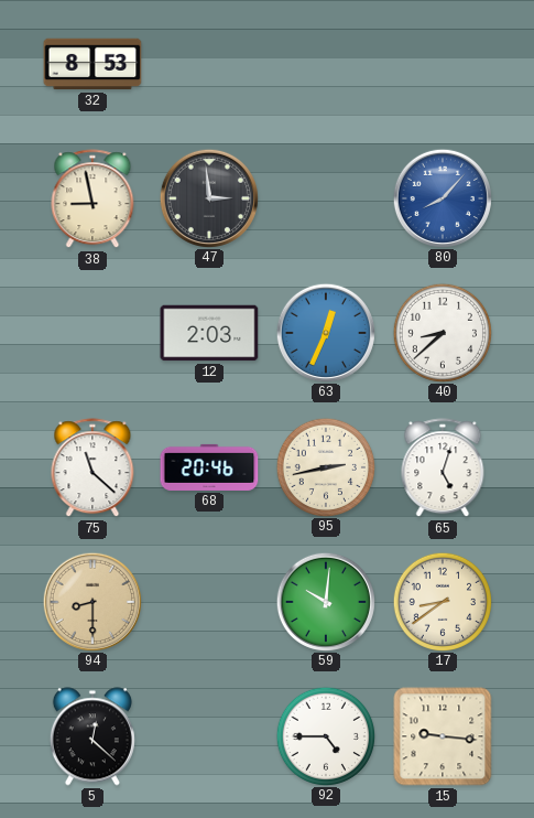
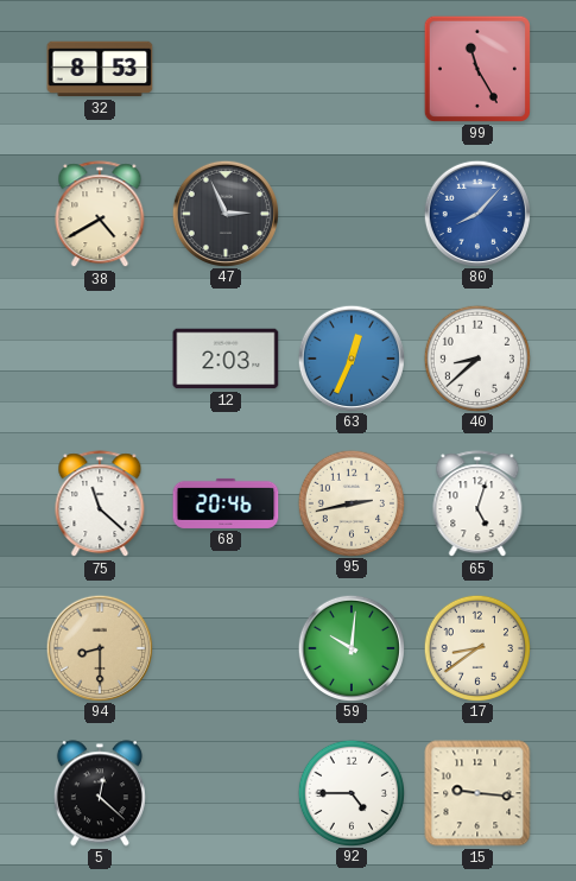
99: none -> 11:25 (477, 69)
38: 8:58 -> 4:40 (100, 215)
47: 2:59 -> 2:56 (224, 213)
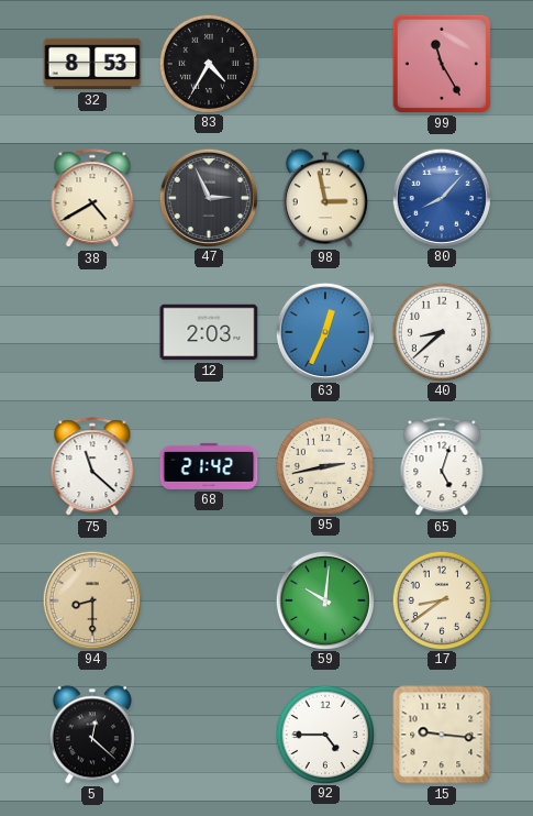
83: none -> 4:35 (208, 63)
98: none -> 2:58 (325, 198)
68: 20:46 -> 21:42 (209, 466)
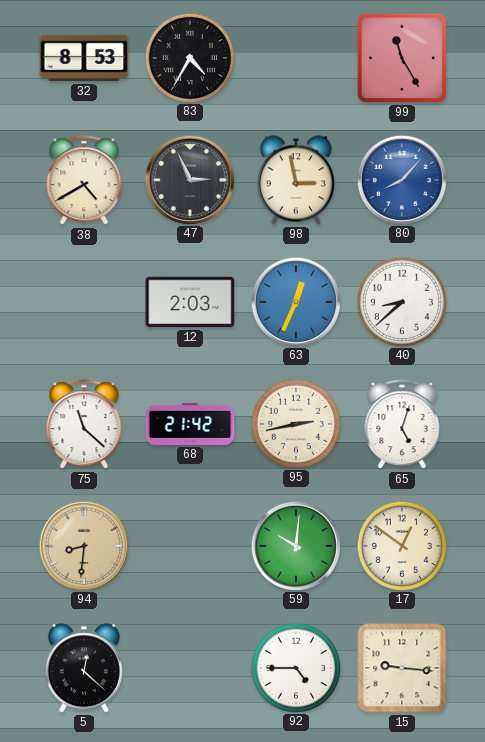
94: 8:30 -> 8:31 (83, 545)
17: 8:39 -> 12:51 (401, 545)
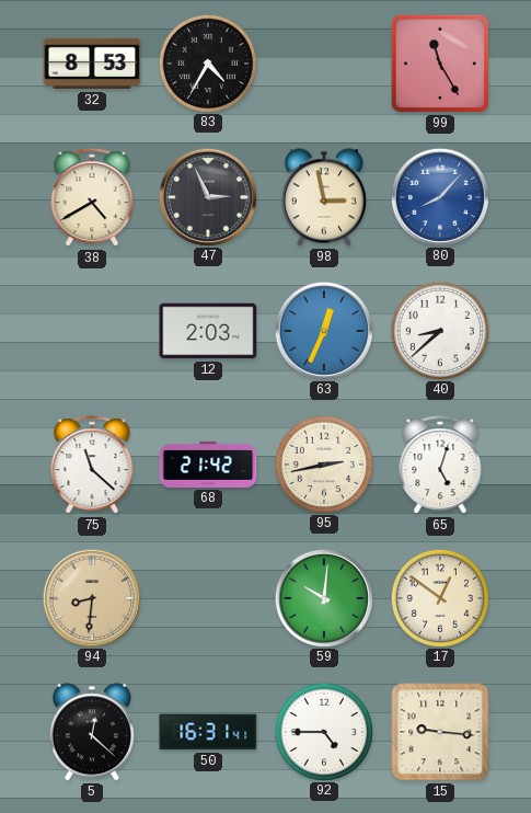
50: none -> 16:31 (208, 732)
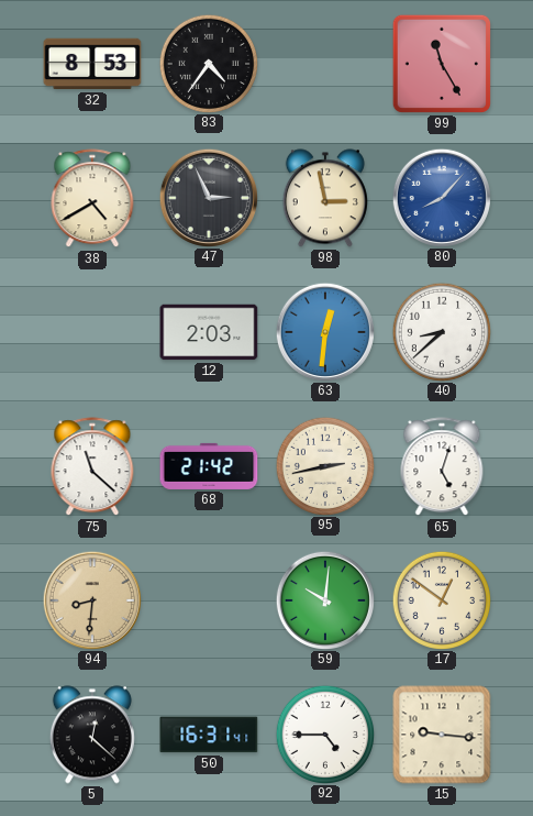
83: 4:35 -> 4:36 (208, 63)
63: 12:34 -> 12:31 (324, 331)
